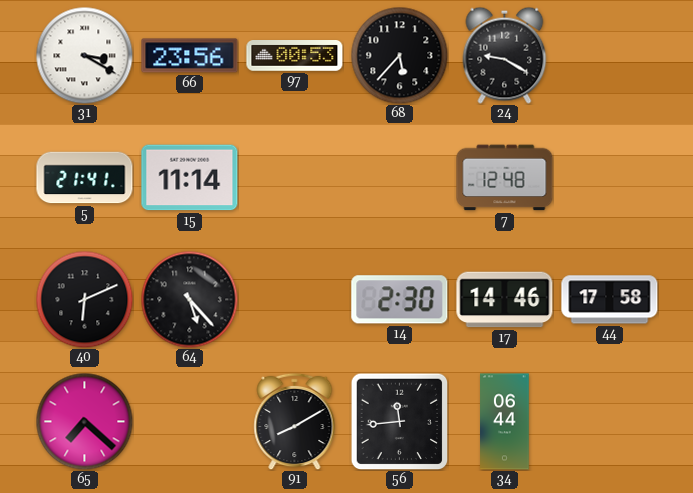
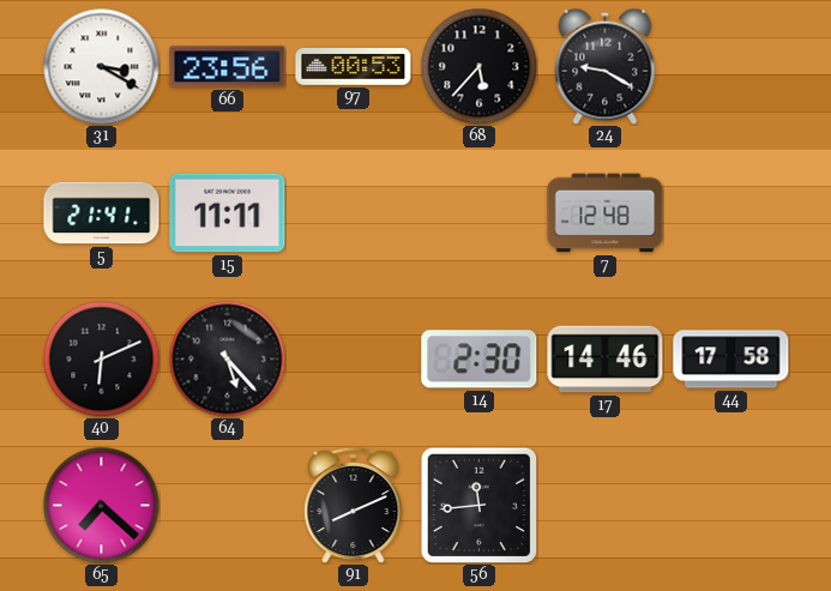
15: 11:14 -> 11:11 (228, 213)
91: 8:10 -> 8:11 (354, 505)
34: 06:44 -> none (505, 422)
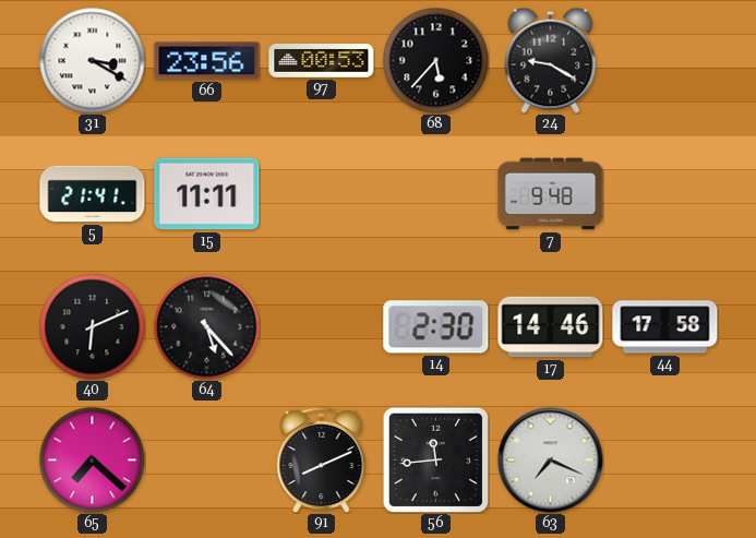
7: 12:48 -> 9:48 (551, 194)
63: none -> 7:19 (551, 461)
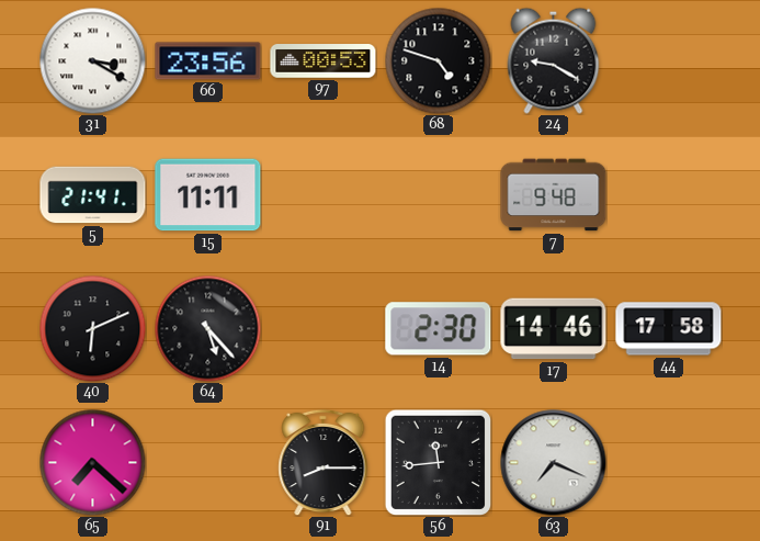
68: 5:37 -> 4:48 (438, 60)
91: 8:11 -> 8:15 (324, 462)
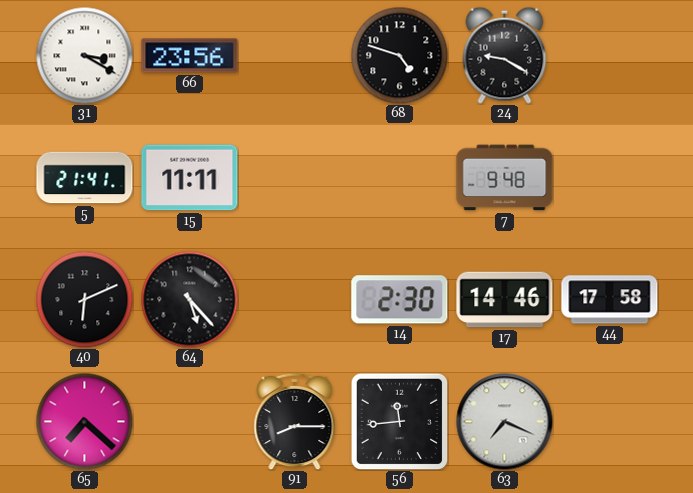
97: 00:53 -> none (324, 61)
